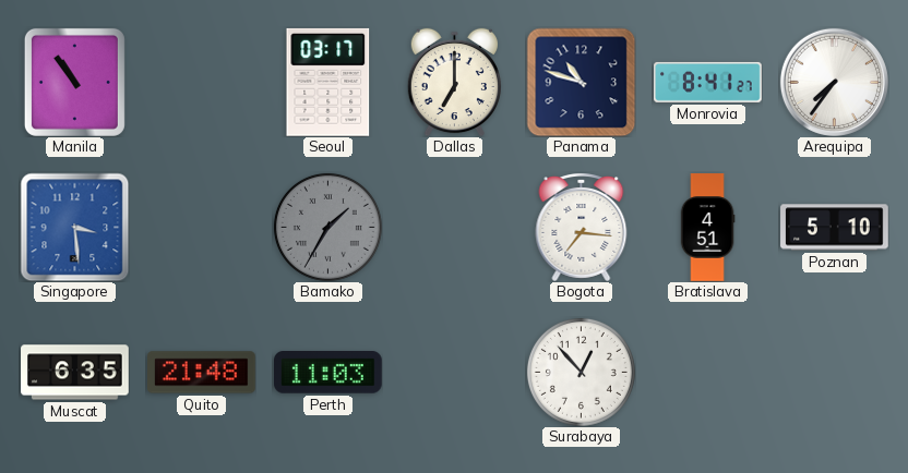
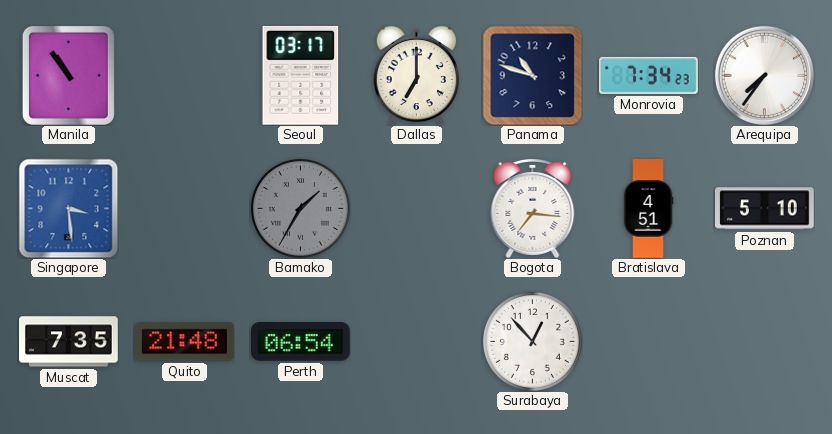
Monrovia: 8:41 -> 7:34 (649, 75)
Muscat: 6:35 -> 7:35 (69, 342)
Perth: 11:03 -> 06:54 (301, 342)
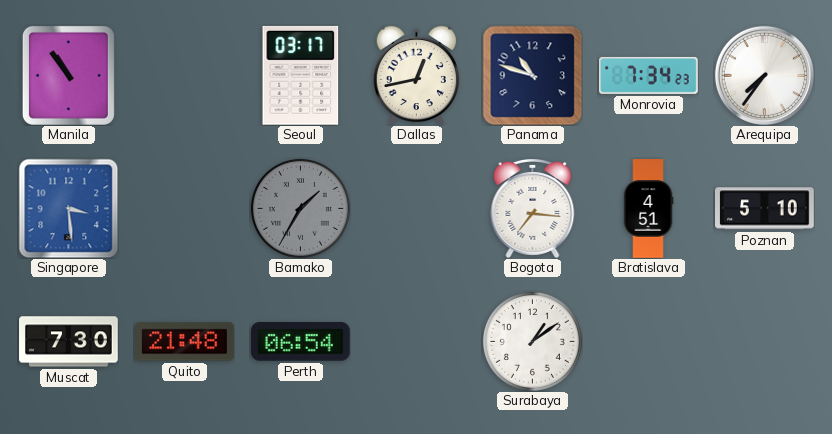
Dallas: 7:00 -> 12:43 (416, 75)
Muscat: 7:35 -> 7:30 (69, 342)
Surabaya: 12:53 -> 1:09 (532, 341)
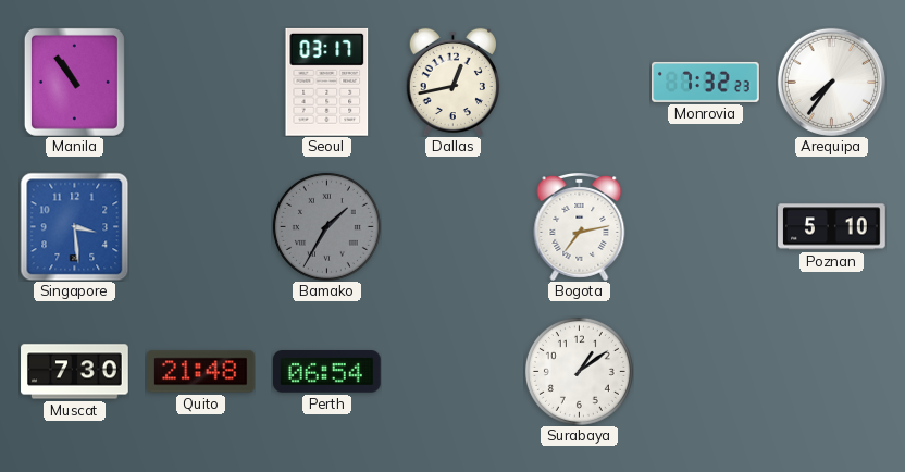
Panama: 10:48 -> none (532, 75)
Monrovia: 7:34 -> 7:32 (706, 82)
Bogota: 7:16 -> 7:13 (580, 227)
Bratislava: 4:51 -> none (648, 209)
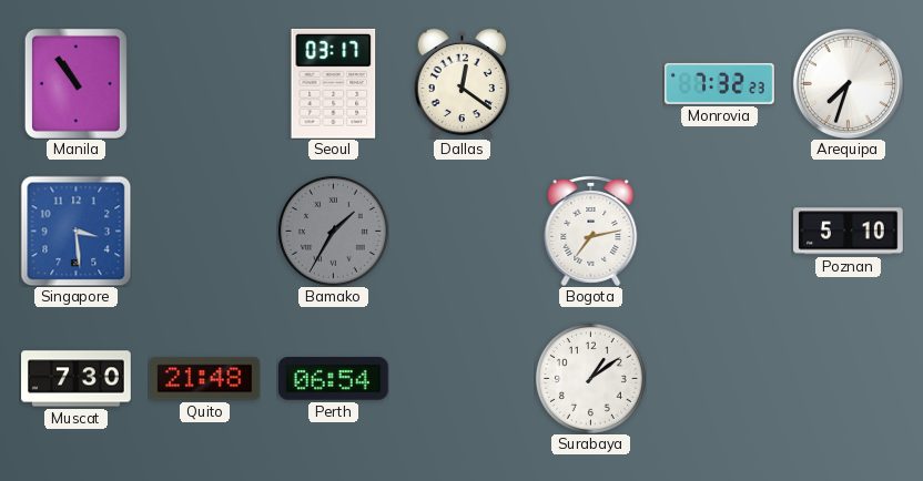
Dallas: 12:43 -> 12:21 (461, 83)
Arequipa: 7:36 -> 7:33 (848, 83)
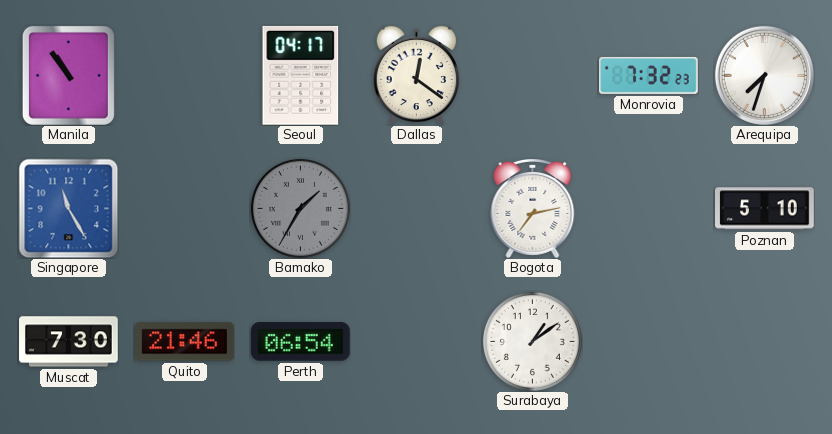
Seoul: 03:17 -> 04:17 (301, 75)
Singapore: 3:29 -> 11:25 (68, 208)
Quito: 21:48 -> 21:46 (185, 342)
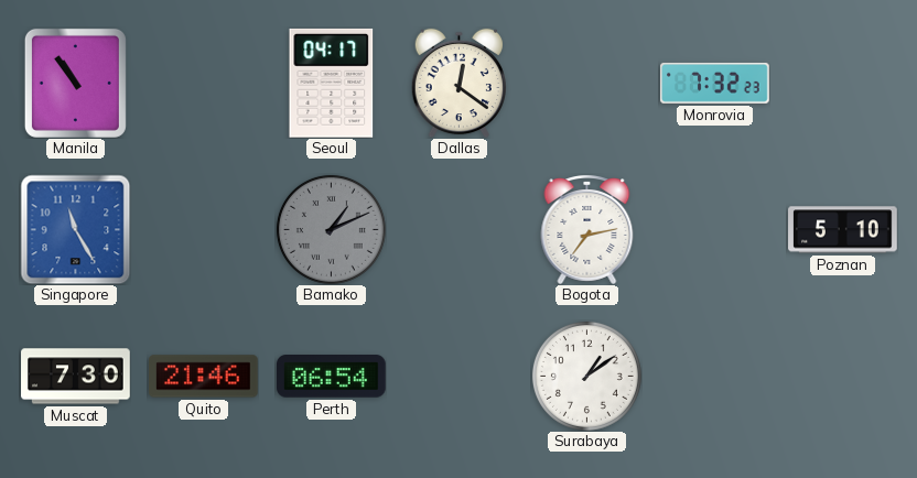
Arequipa: 7:33 -> none (764, 75)
Bamako: 1:35 -> 1:11 (331, 229)
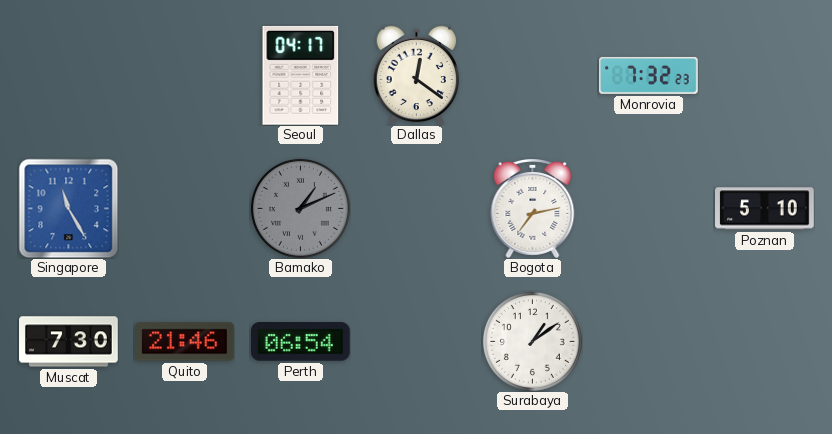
Manila: 10:54 -> none (75, 83)
